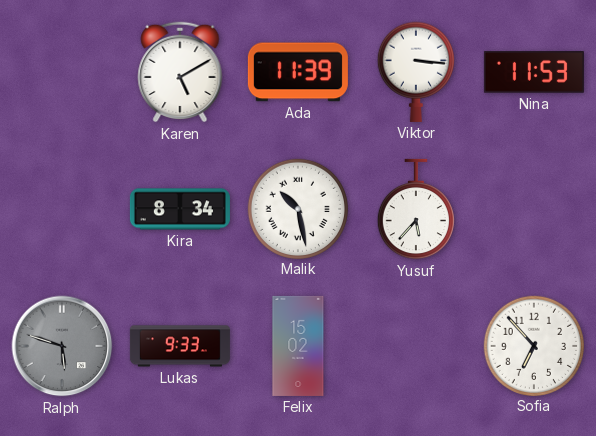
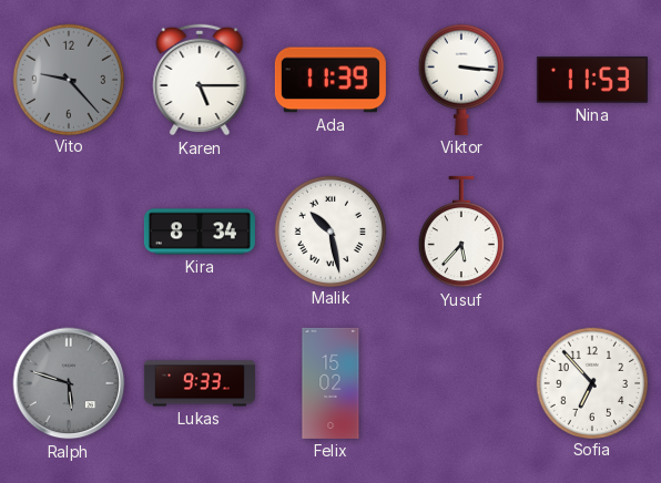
Vito: none -> 9:23 (68, 79)
Karen: 5:10 -> 5:15 (200, 80)
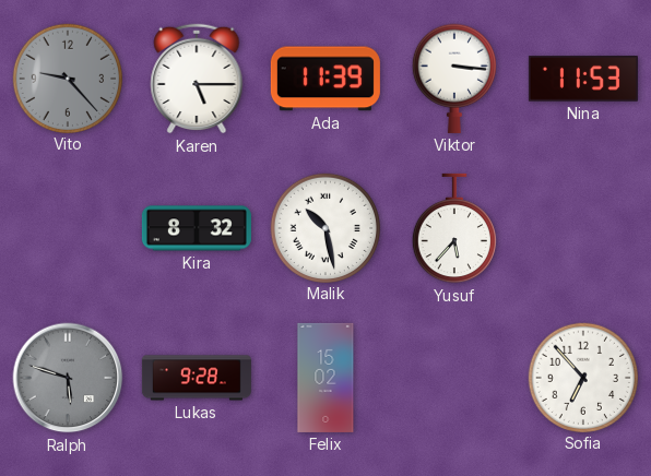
Kira: 8:34 -> 8:32 (197, 228)
Lukas: 9:33 -> 9:28 (197, 378)
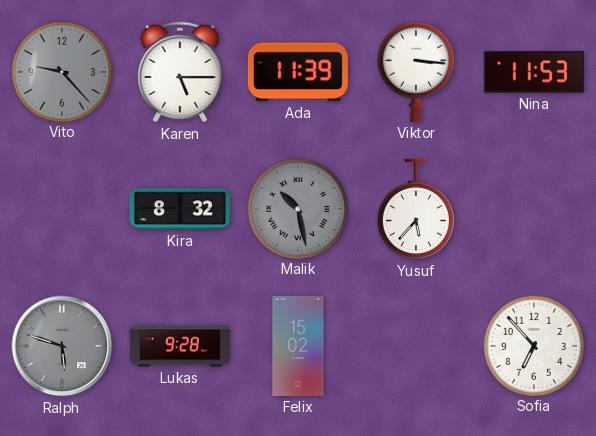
Malik dial: white -> grey (297, 208)
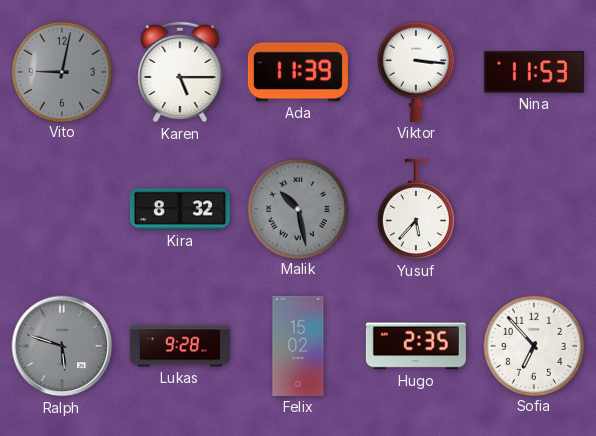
Vito: 9:23 -> 9:02 (61, 71)
Hugo: none -> 2:35 (416, 346)
